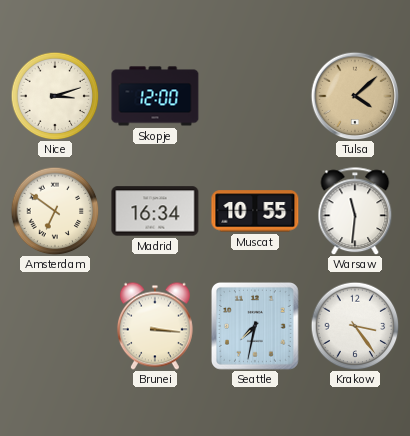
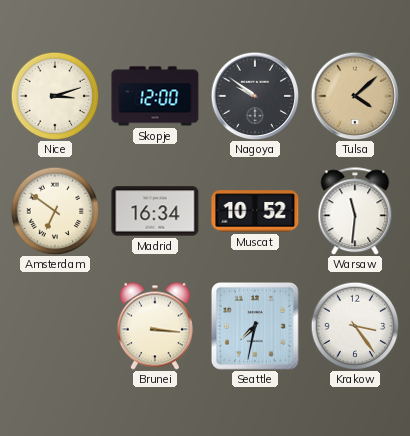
Nagoya: none -> 9:51 (255, 96)
Muscat: 10:55 -> 10:52 (255, 211)
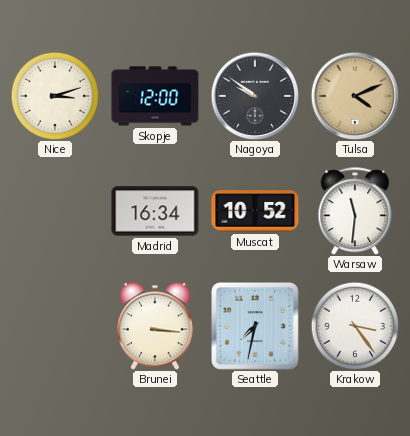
Tulsa: 4:08 -> 4:11 (355, 96)
Amsterdam: 6:51 -> none (55, 211)
